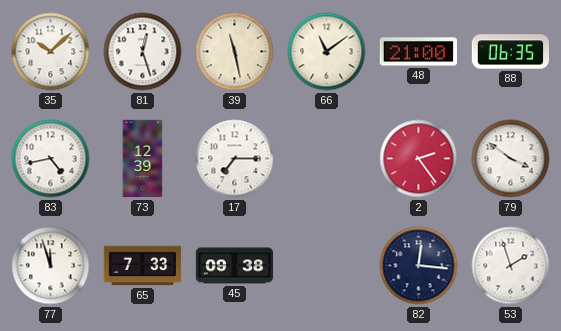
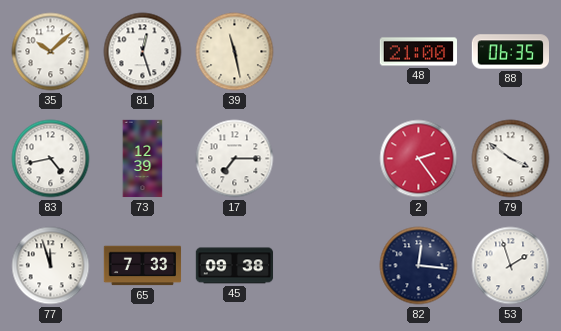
66: 11:09 -> none (327, 52)
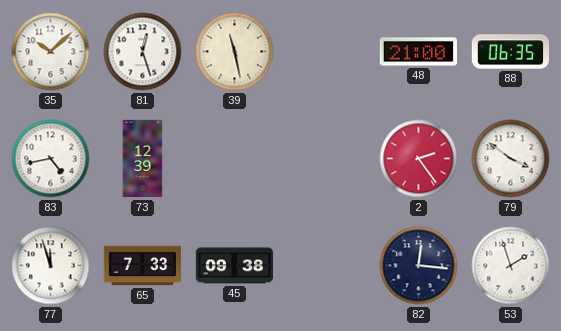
17: 7:15 -> none (235, 159)
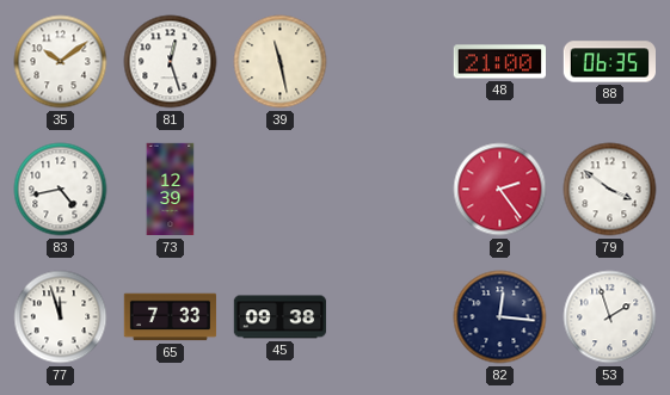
35: 10:08 -> 10:09 (61, 62)
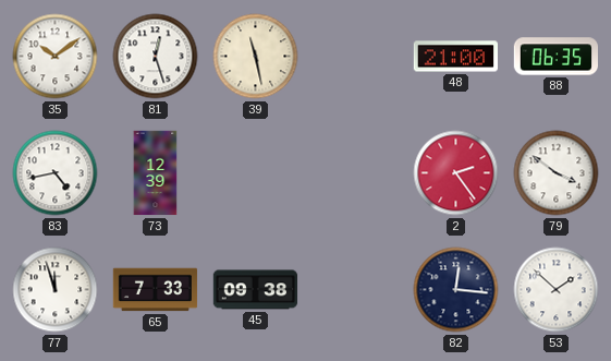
53: 1:57 -> 1:52 (557, 290)
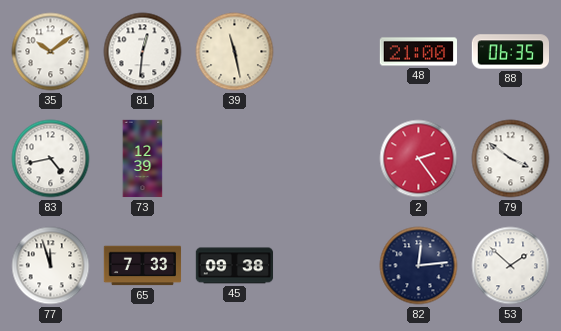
81: 12:27 -> 12:31 (143, 52)
82: 12:16 -> 12:14 (419, 266)
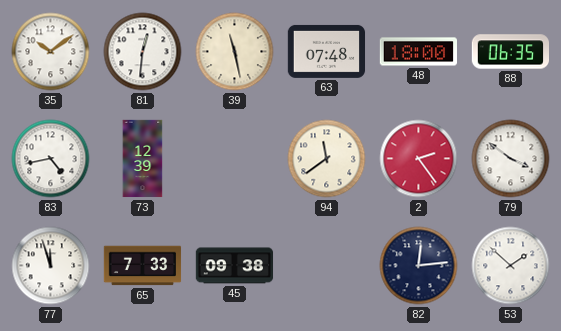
63: none -> 07:48 (327, 51)
48: 21:00 -> 18:00 (419, 52)
94: none -> 11:39 (327, 159)
